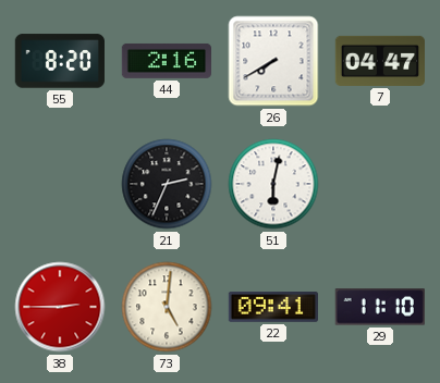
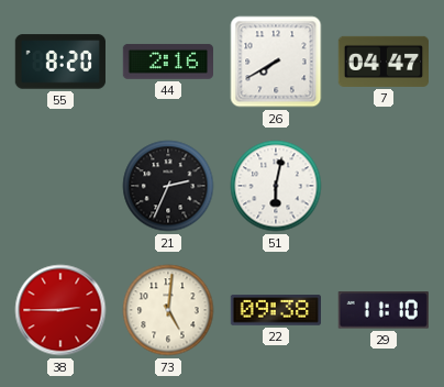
22: 09:41 -> 09:38 (275, 311)
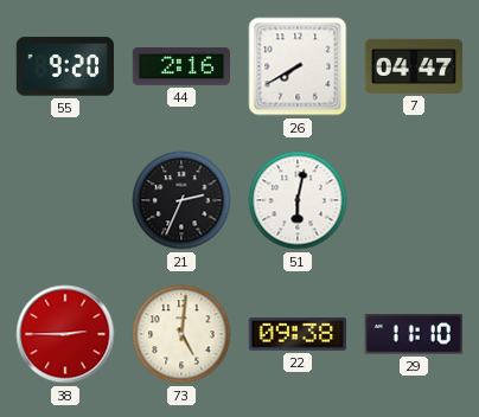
55: 8:20 -> 9:20 (65, 66)
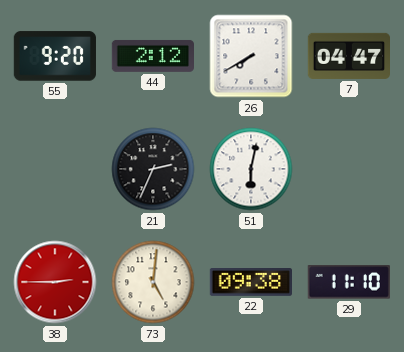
44: 2:16 -> 2:12 (152, 56)
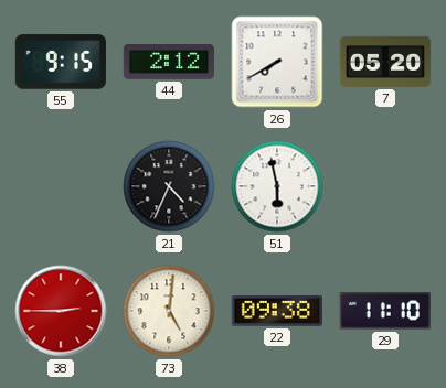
55: 9:20 -> 9:15 (61, 62)
7: 04:47 -> 05:20 (385, 62)
21: 2:34 -> 4:34 (169, 186)
51: 6:02 -> 5:58 (277, 186)
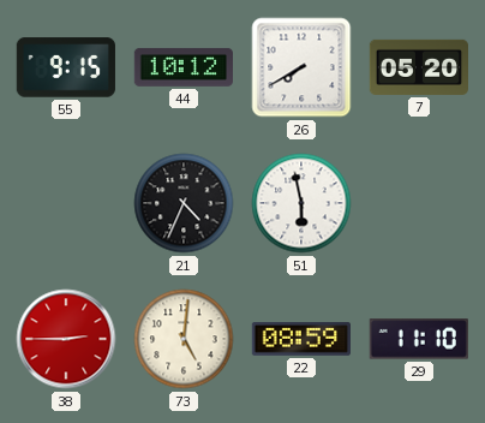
44: 2:12 -> 10:12 (182, 67)
22: 09:38 -> 08:59 (300, 340)
